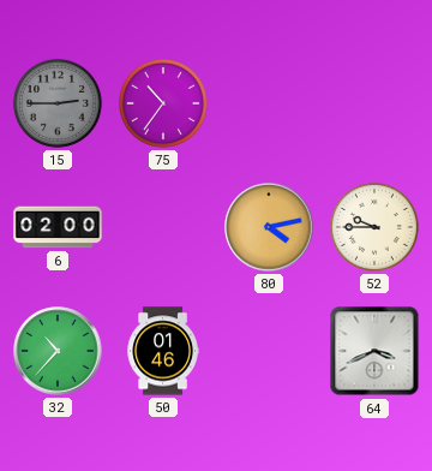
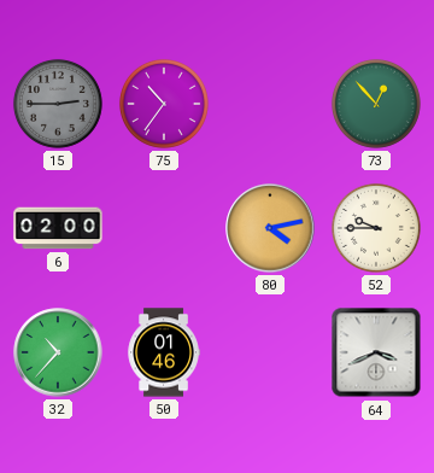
73: none -> 12:53 (376, 104)
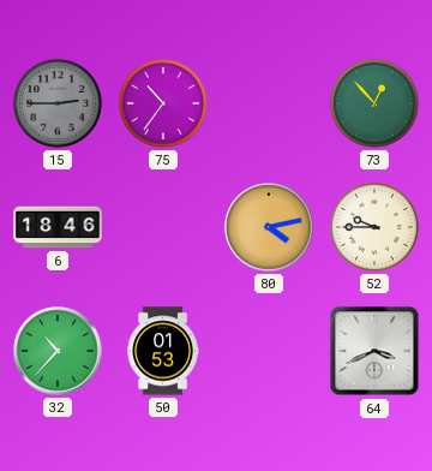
6: 02:00 -> 18:46 (58, 227)
50: 01:46 -> 01:53 (163, 351)
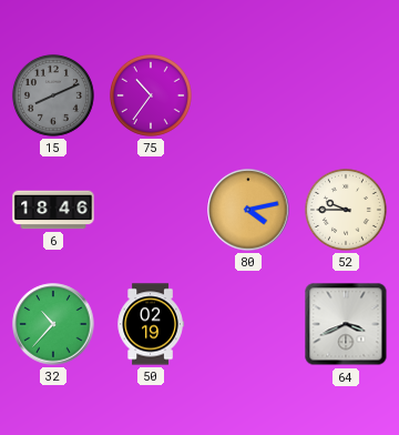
15: 2:45 -> 8:11 (53, 95)
73: 12:53 -> none (374, 103)
50: 01:53 -> 02:19 (151, 324)
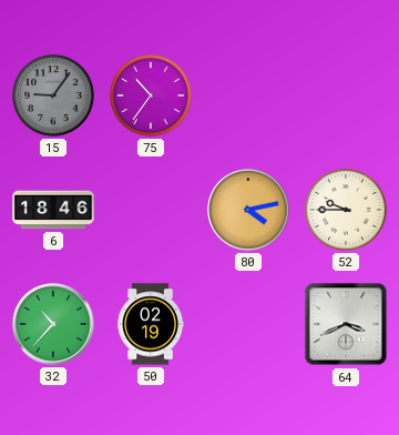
15: 8:11 -> 9:06 (53, 95)
